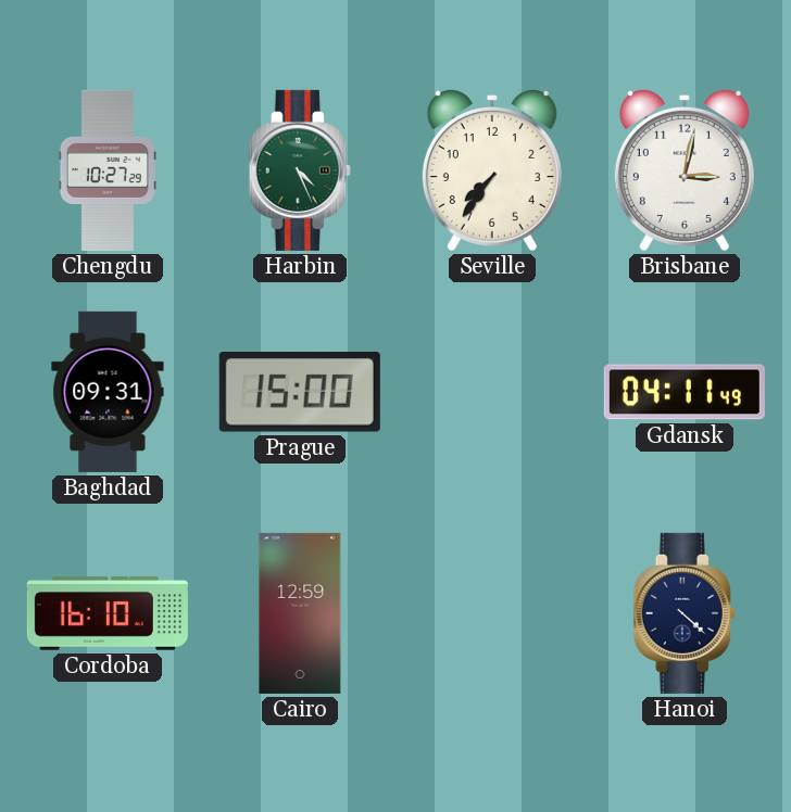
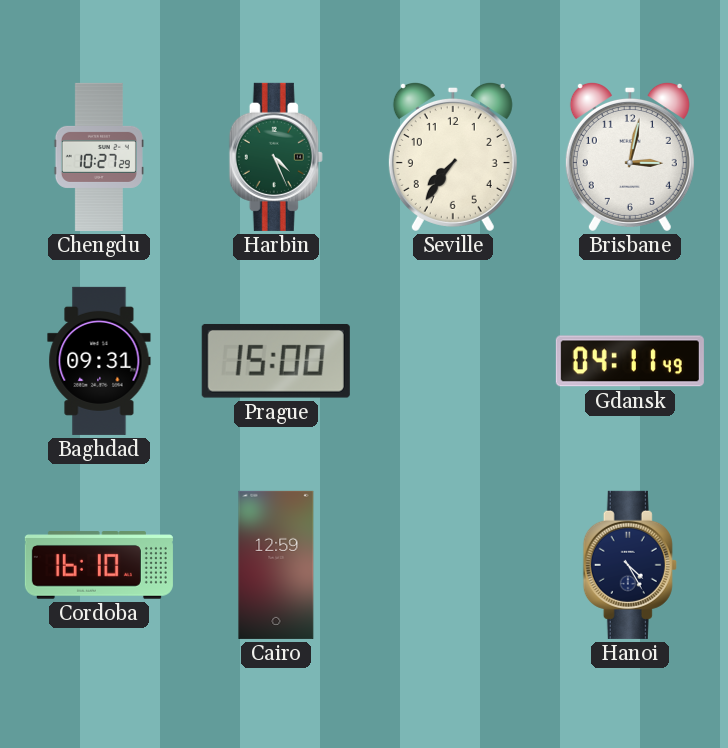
Hanoi: 4:22 -> 4:25 (630, 565)
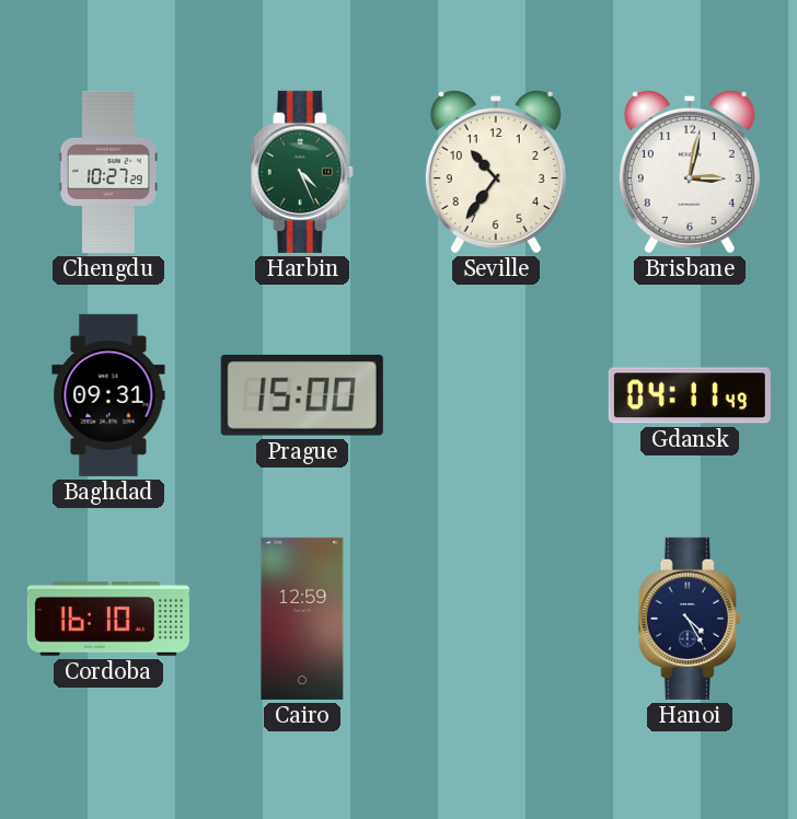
Seville: 7:36 -> 10:36 (496, 171)
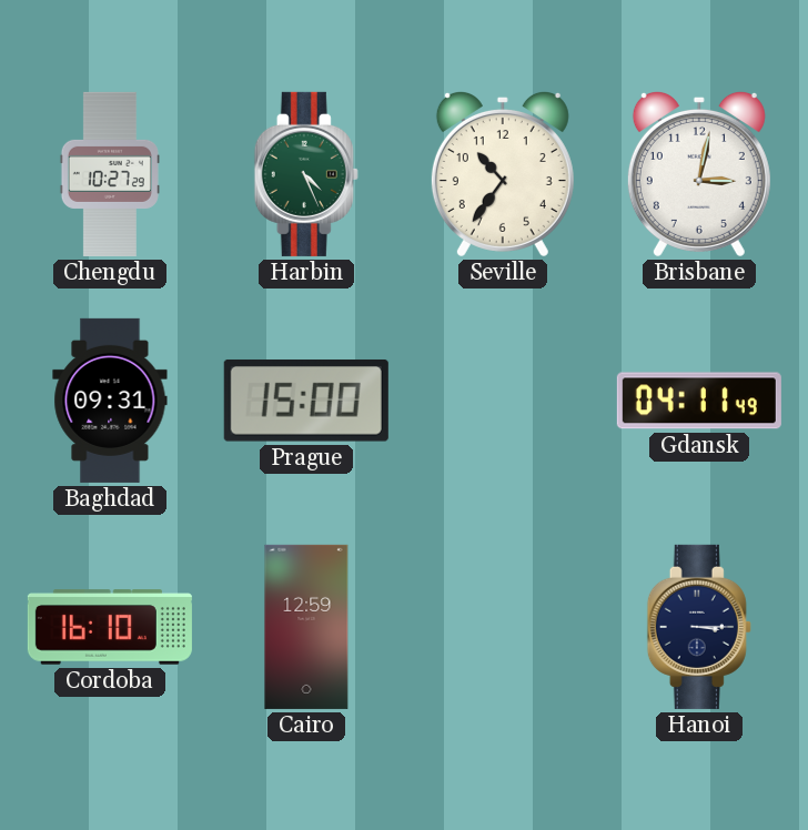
Hanoi: 4:25 -> 3:15 (699, 627)
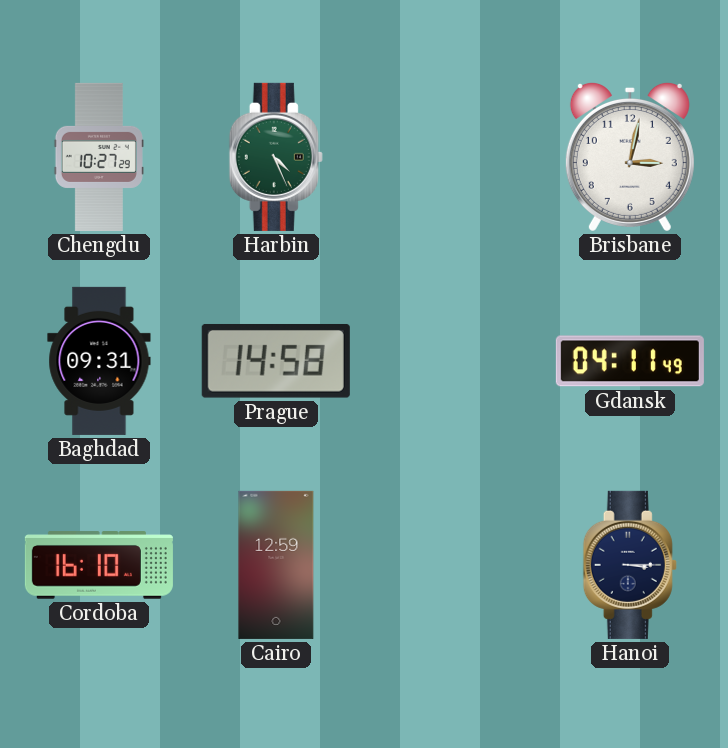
Seville: 10:36 -> none (503, 173)
Prague: 15:00 -> 14:58 (276, 361)
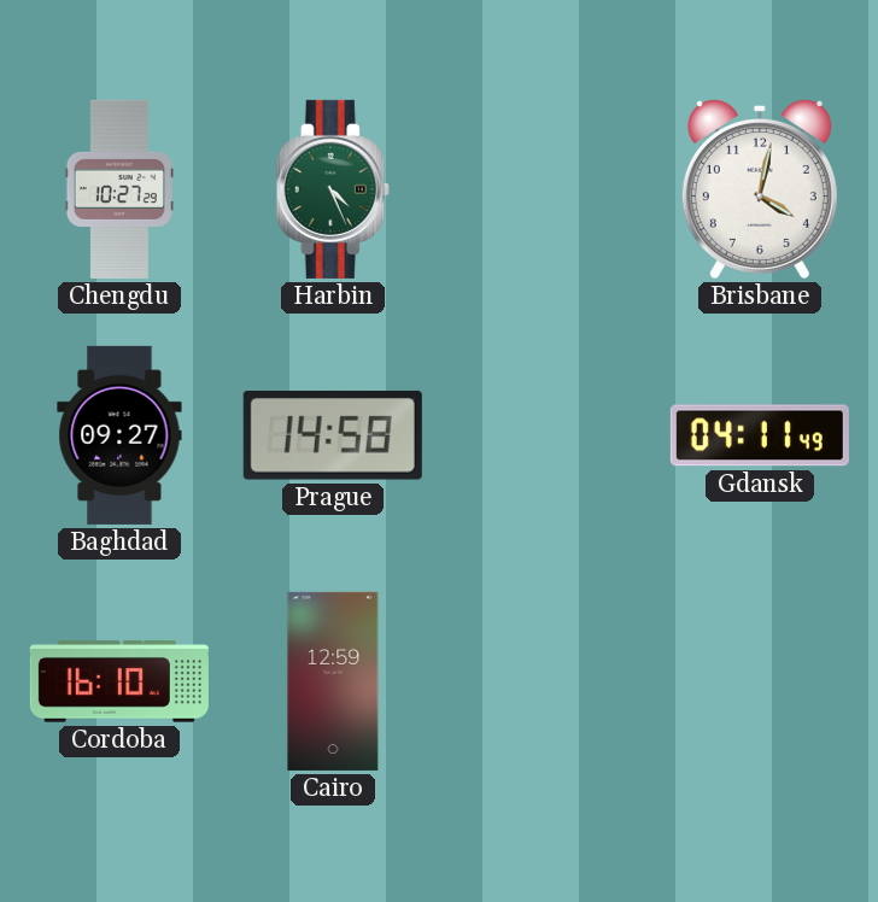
Brisbane: 3:02 -> 4:02 (760, 188)
Baghdad: 09:31 -> 09:27 (119, 435)
Hanoi: 3:15 -> none (630, 565)
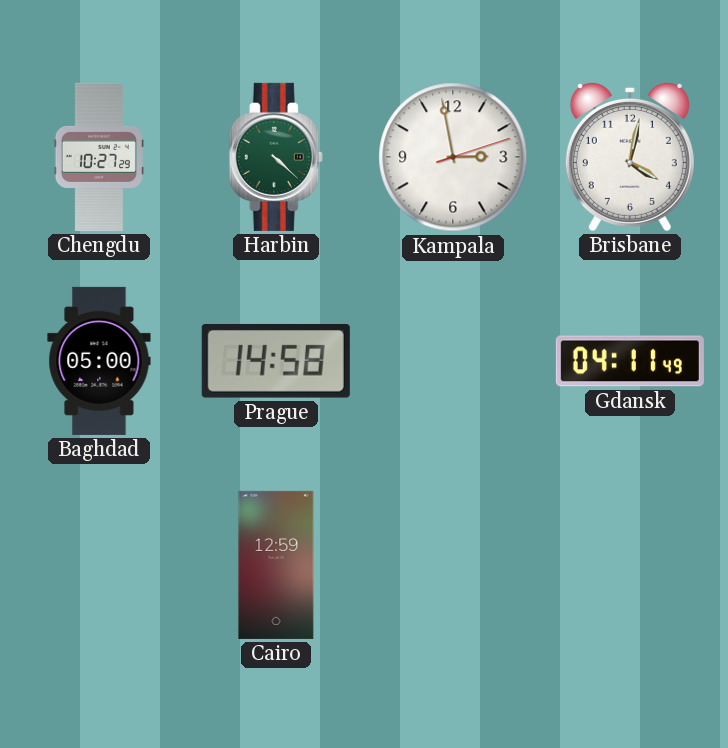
Harbin: 4:26 -> 4:22 (276, 157)
Kampala: none -> 2:58 (453, 157)
Baghdad: 09:27 -> 05:00 (99, 361)
Cordoba: 16:10 -> none (119, 681)
